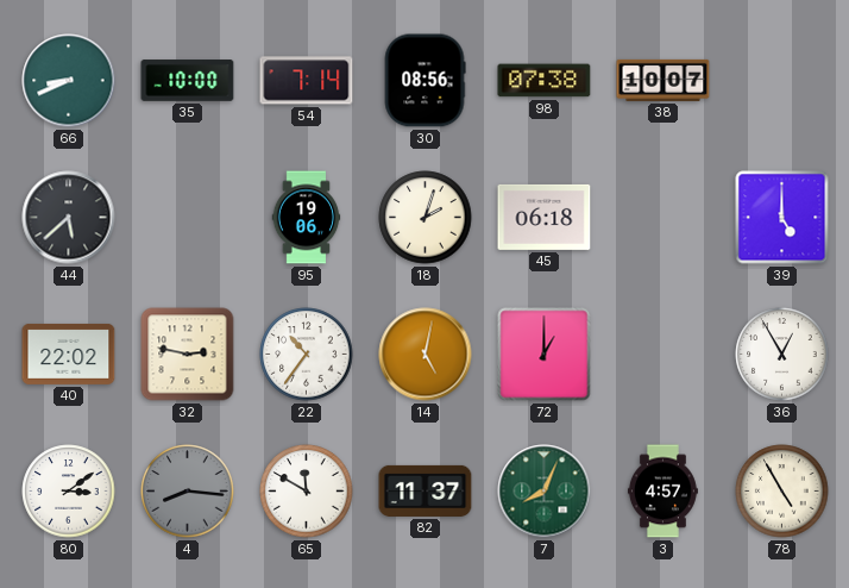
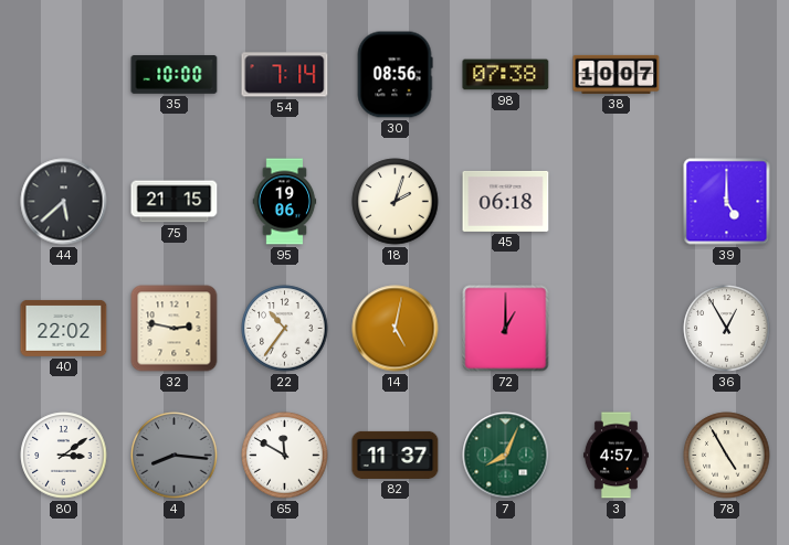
66: 8:41 -> none (69, 81)
75: none -> 21:15 (175, 202)
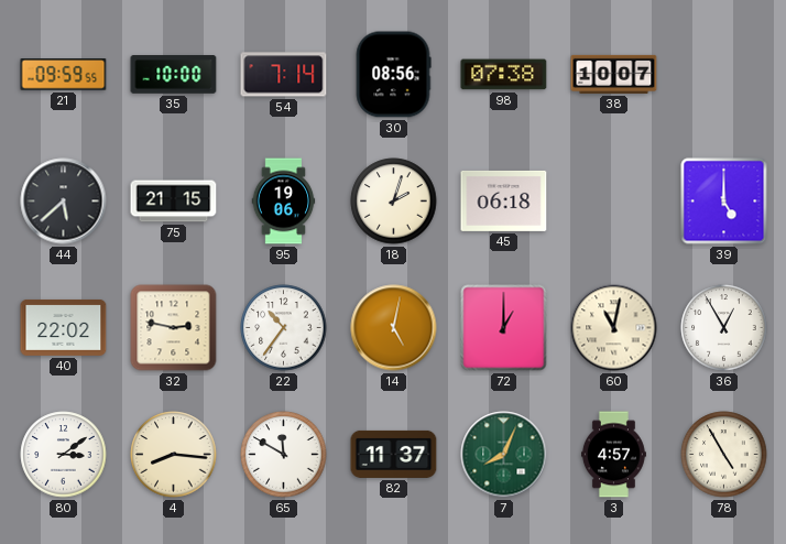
21: none -> 09:59 (64, 75)
60: none -> 11:02 (614, 328)
4 dial: grey -> cream (174, 455)
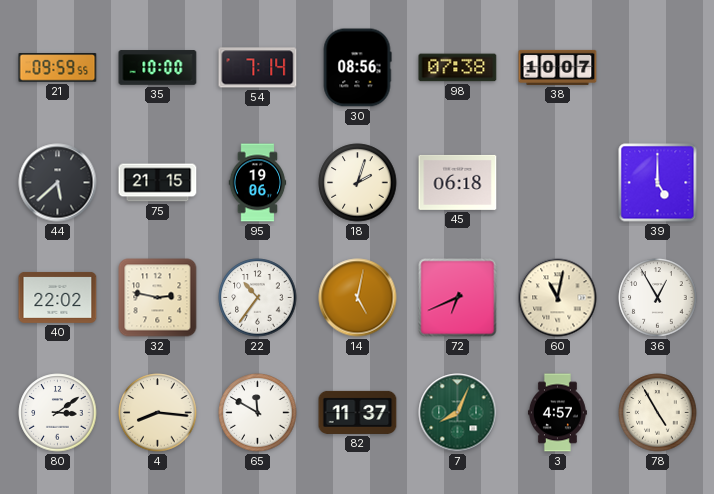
72: 1:00 -> 6:41 (458, 298)
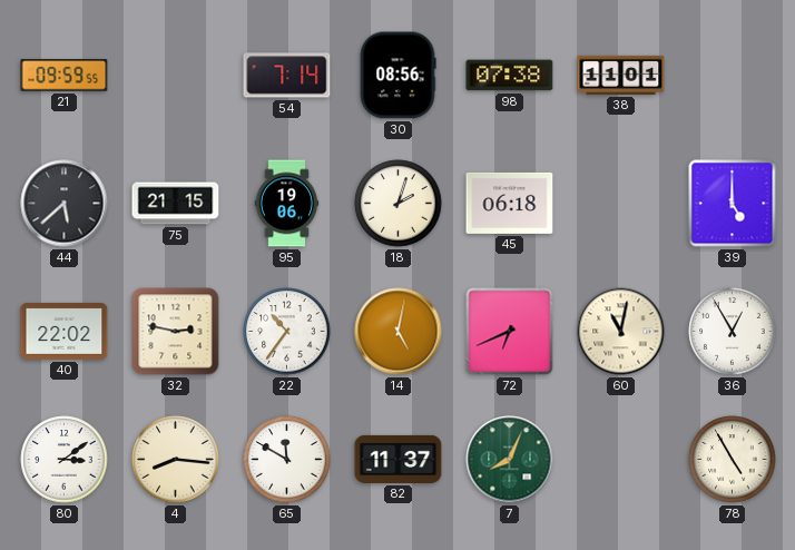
35: 10:00 -> none (158, 68)
38: 10:07 -> 11:01 (621, 75)
3: 4:57 -> none (557, 413)
